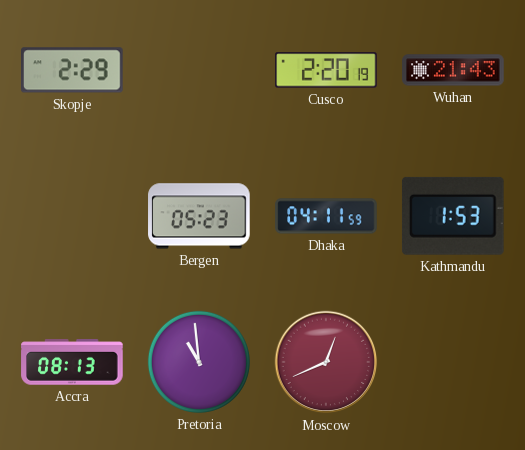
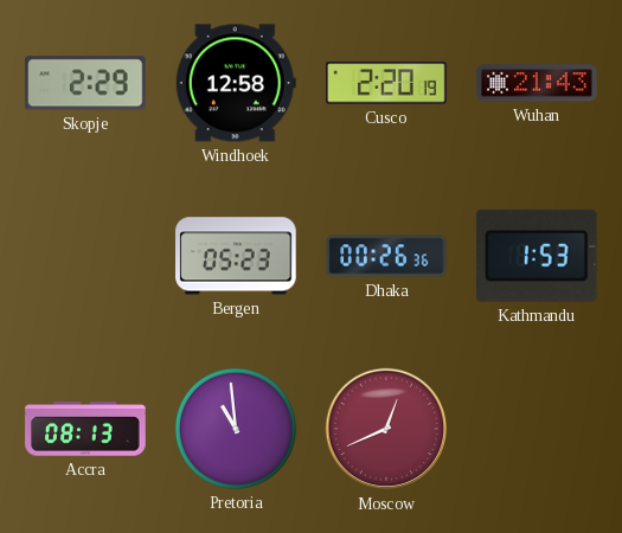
Windhoek: none -> 12:58 (236, 83)
Dhaka: 04:11 -> 00:26 (386, 256)
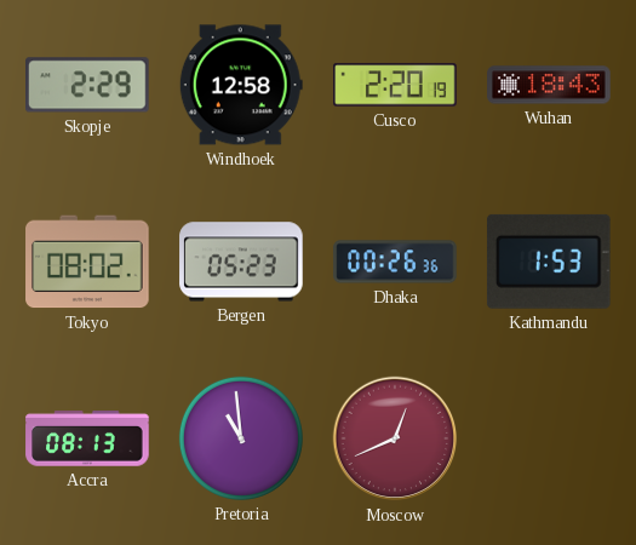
Wuhan: 21:43 -> 18:43 (549, 85)
Tokyo: none -> 08:02 (87, 262)
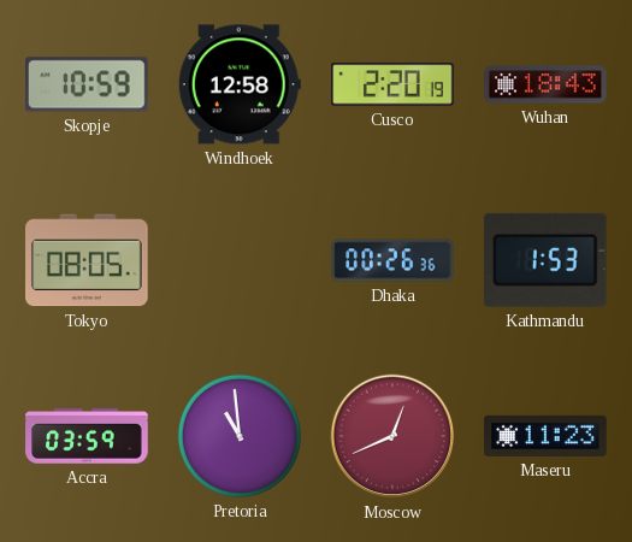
Skopje: 2:29 -> 10:59 (88, 84)
Tokyo: 08:02 -> 08:05 (87, 260)
Bergen: 05:23 -> none (241, 262)
Accra: 08:13 -> 03:59 (87, 436)
Maseru: none -> 11:23 (545, 436)
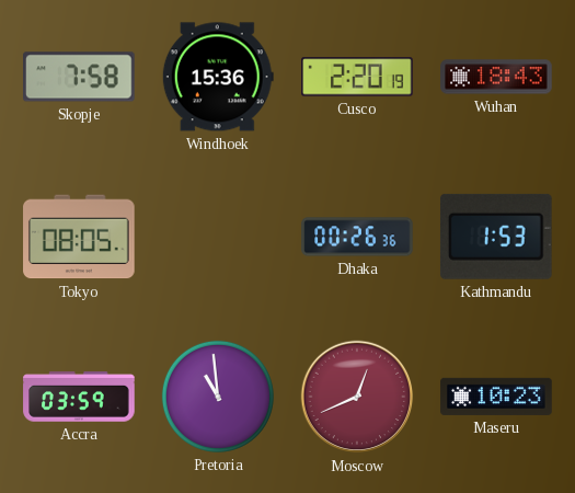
Skopje: 10:59 -> 7:58 (80, 77)
Windhoek: 12:58 -> 15:36 (218, 77)
Maseru: 11:23 -> 10:23 (496, 397)
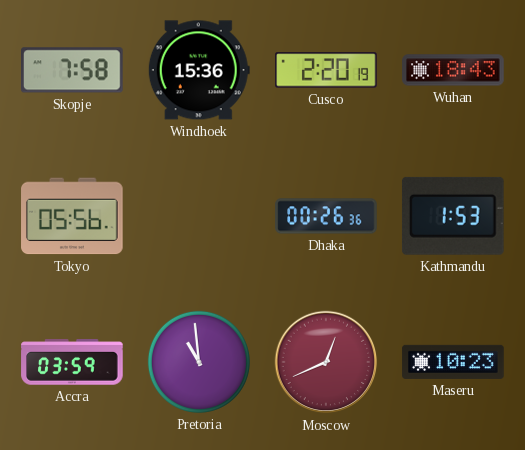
Tokyo: 08:05 -> 05:56 (72, 216)
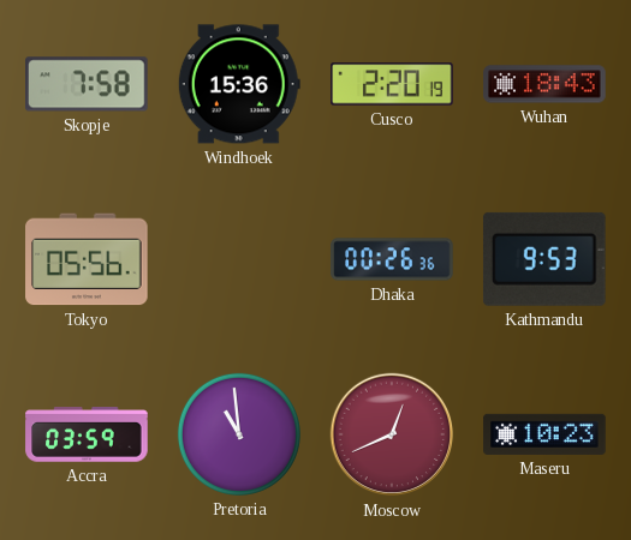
Kathmandu: 1:53 -> 9:53 (544, 259)
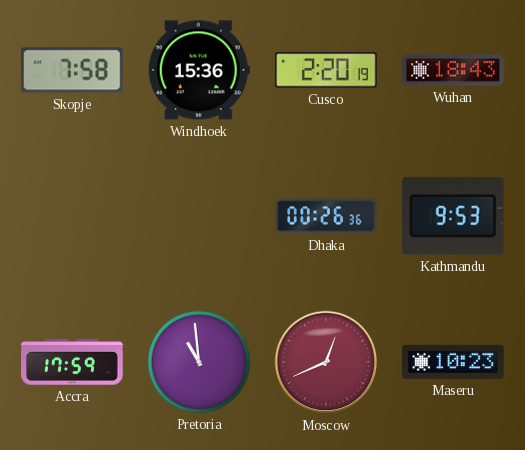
Tokyo: 05:56 -> none (87, 259)
Accra: 03:59 -> 17:59 (72, 362)
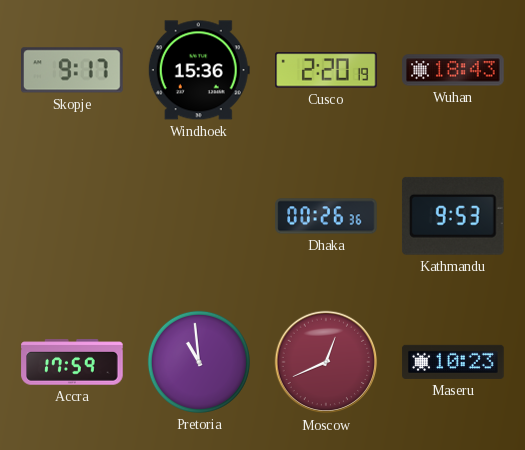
Skopje: 7:58 -> 9:17 (73, 70)
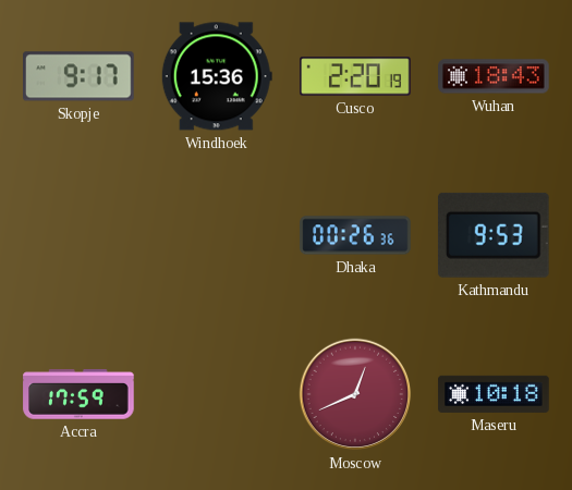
Pretoria: 10:59 -> none (199, 362)
Maseru: 10:23 -> 10:18 (494, 394)
